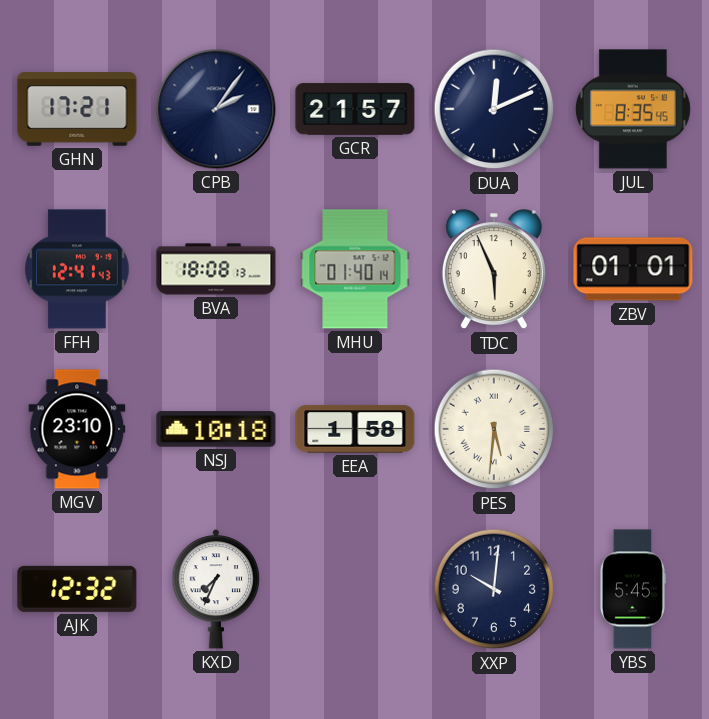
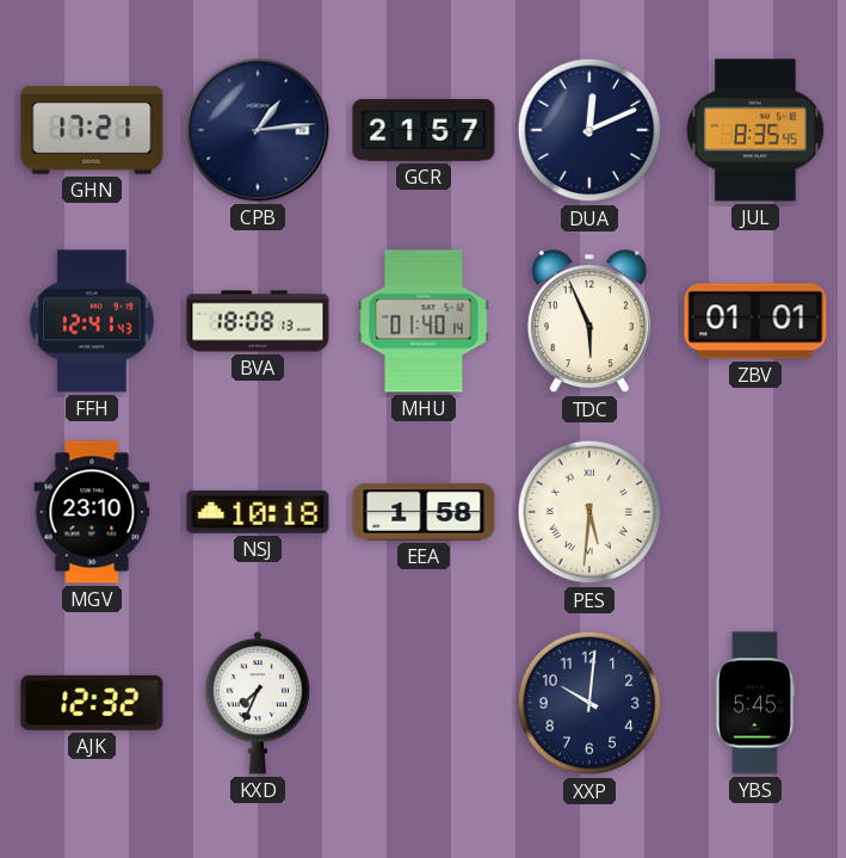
CPB: 2:06 -> 1:14 (258, 130)
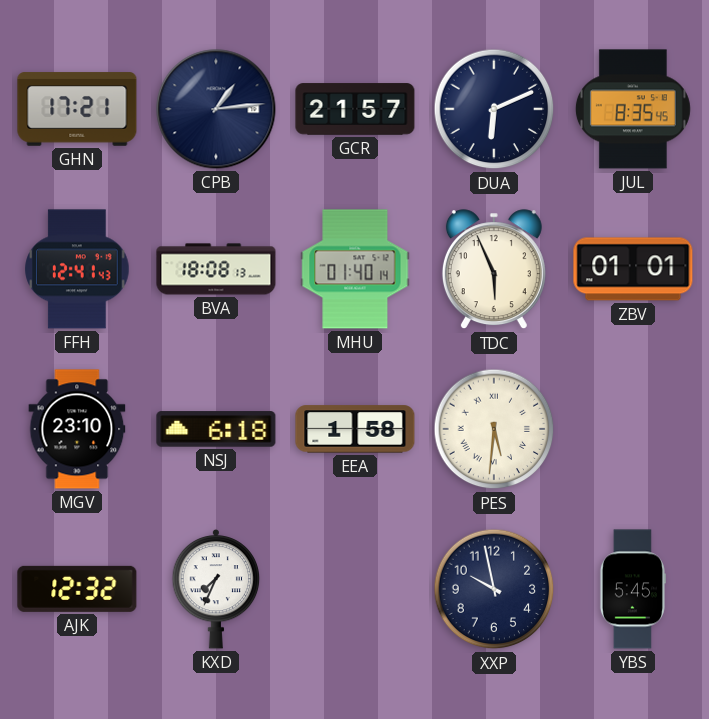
DUA: 12:11 -> 6:11 (494, 109)
NSJ: 10:18 -> 6:18 (216, 429)
XXP: 10:01 -> 9:58 (494, 589)
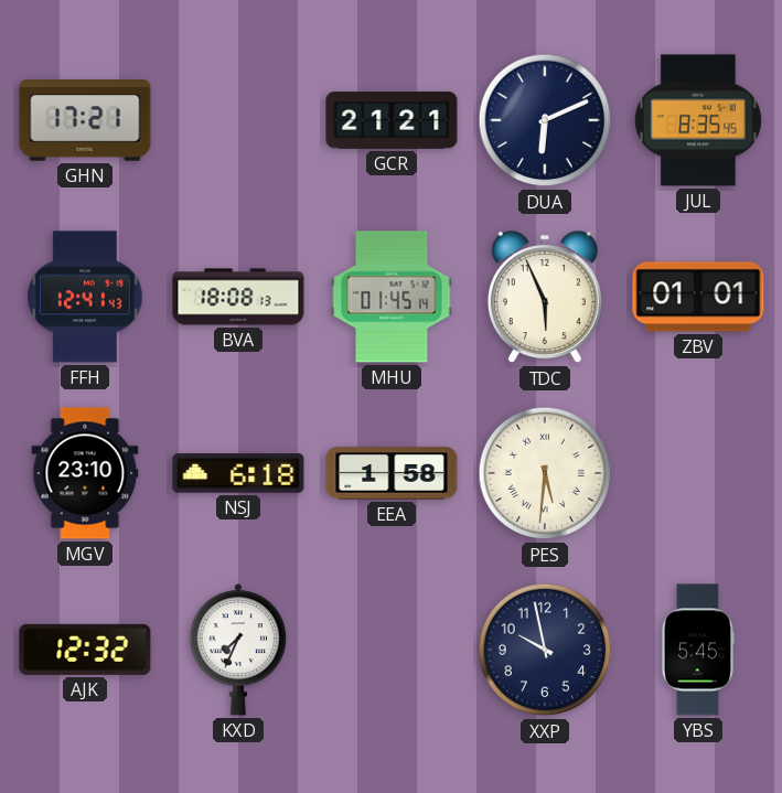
CPB: 1:14 -> none (216, 109)
GCR: 21:57 -> 21:21 (392, 120)
MHU: 01:40 -> 01:45 (392, 297)
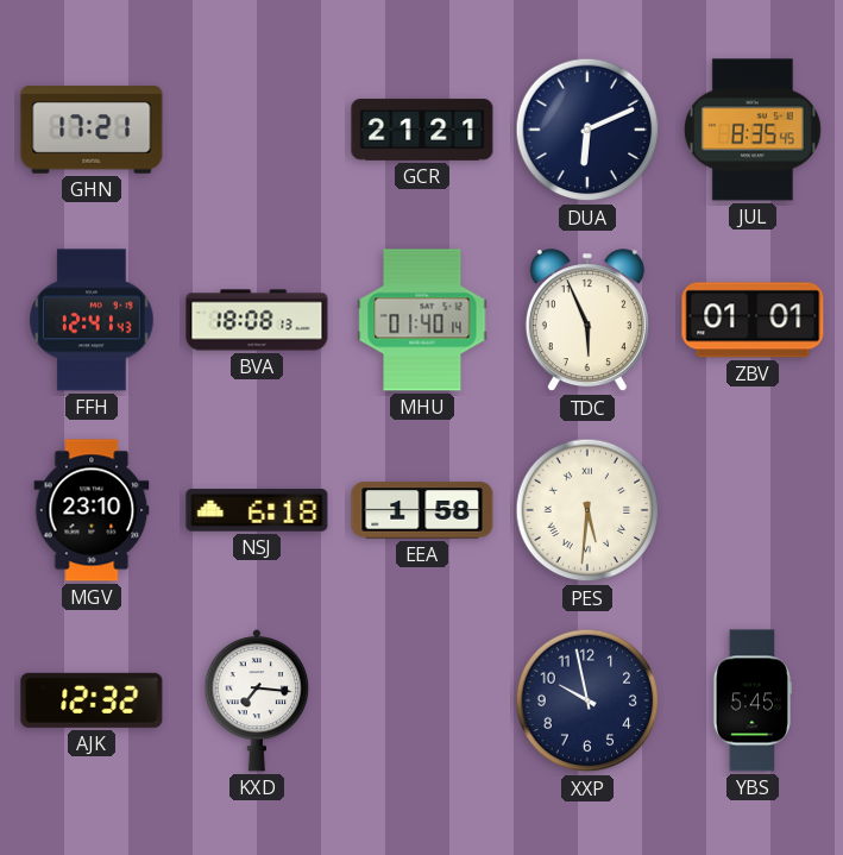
MHU: 01:45 -> 01:40 (422, 320)
KXD: 7:34 -> 7:16 (257, 700)
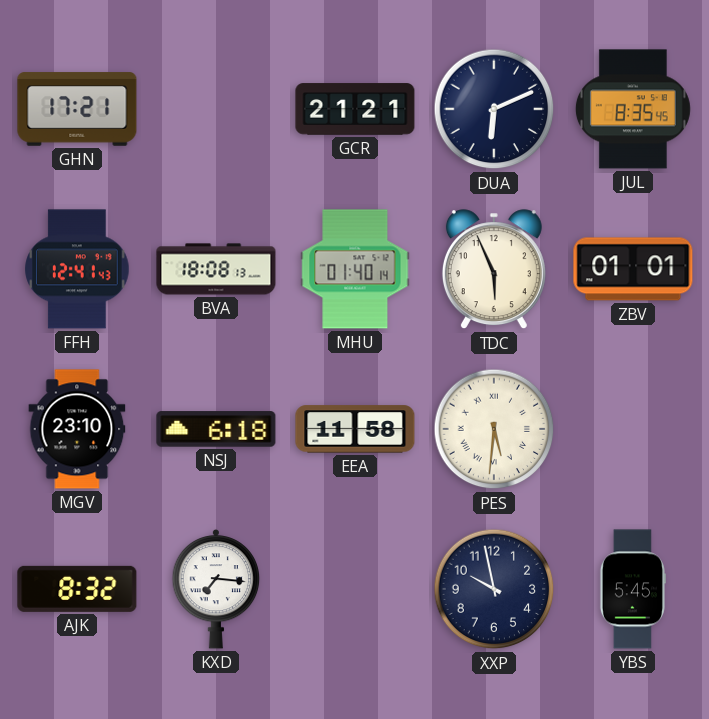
EEA: 1:58 -> 11:58 (355, 429)
AJK: 12:32 -> 8:32 (77, 589)
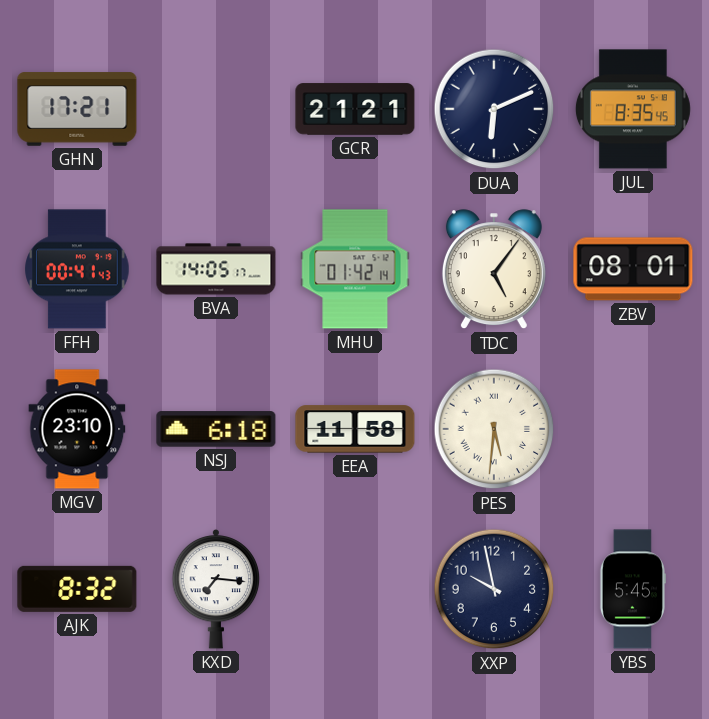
FFH: 12:41 -> 00:41 (77, 269)
BVA: 18:08 -> 14:05 (216, 269)
MHU: 01:40 -> 01:42 (355, 269)
TDC: 5:56 -> 5:06 (494, 270)
ZBV: 01:01 -> 08:01 (633, 269)
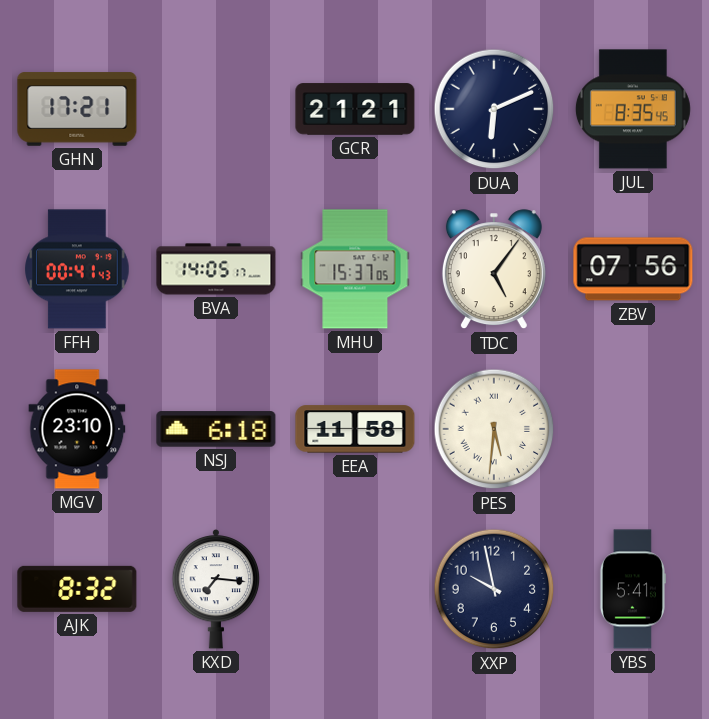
MHU: 01:42 -> 15:37 (355, 269)
ZBV: 08:01 -> 07:56 (633, 269)
YBS: 5:45 -> 5:41 (632, 589)
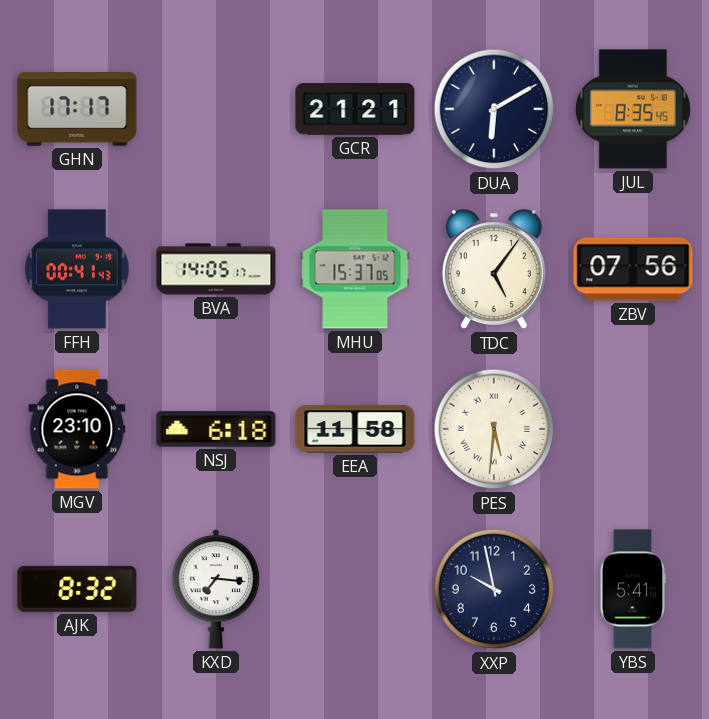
GHN: 17:21 -> 17:17 (77, 109)
DUA: 6:11 -> 6:10 (494, 109)
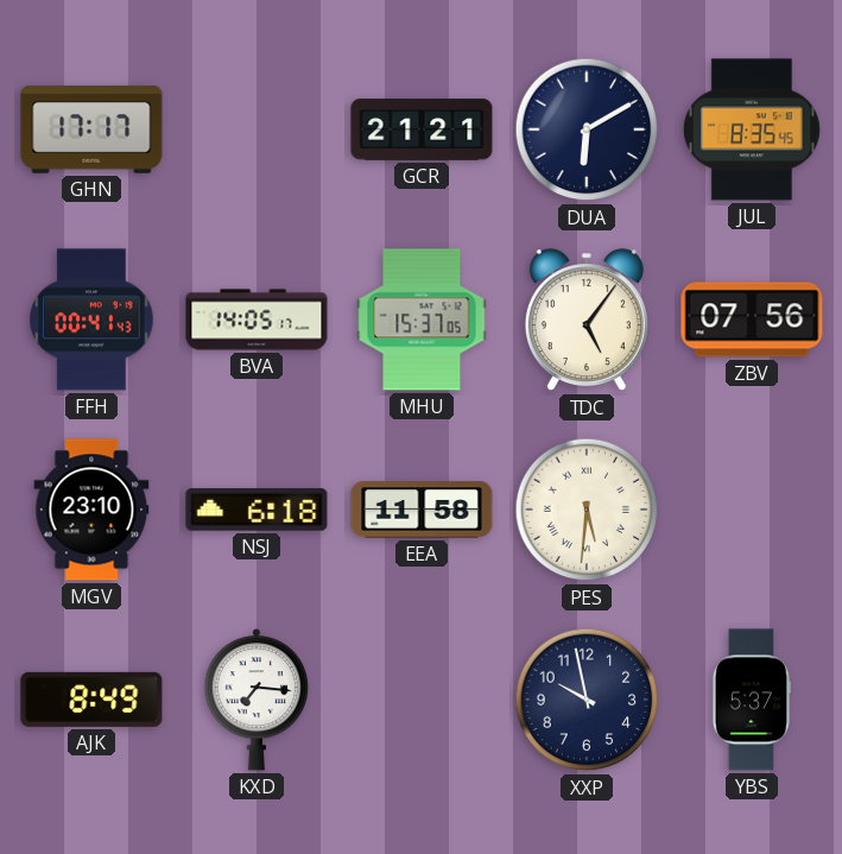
AJK: 8:32 -> 8:49 (91, 700)
YBS: 5:41 -> 5:37 (751, 700)
